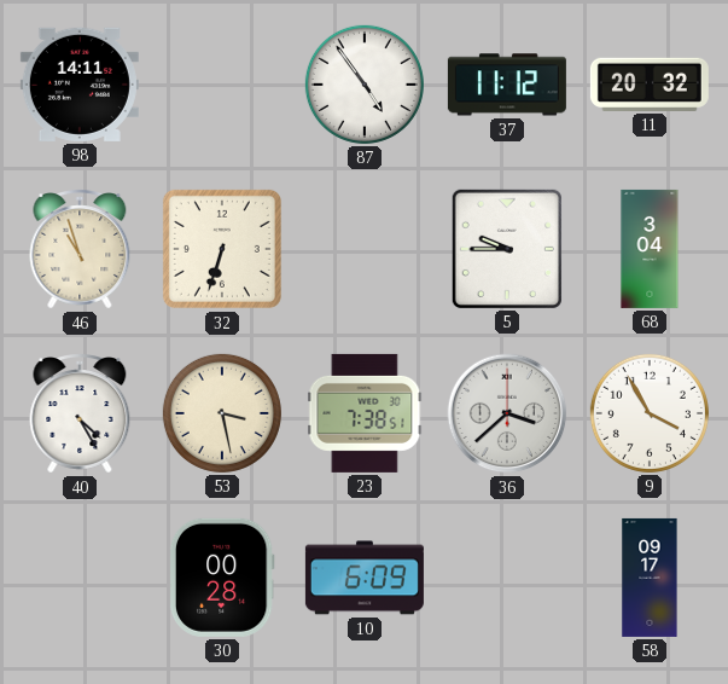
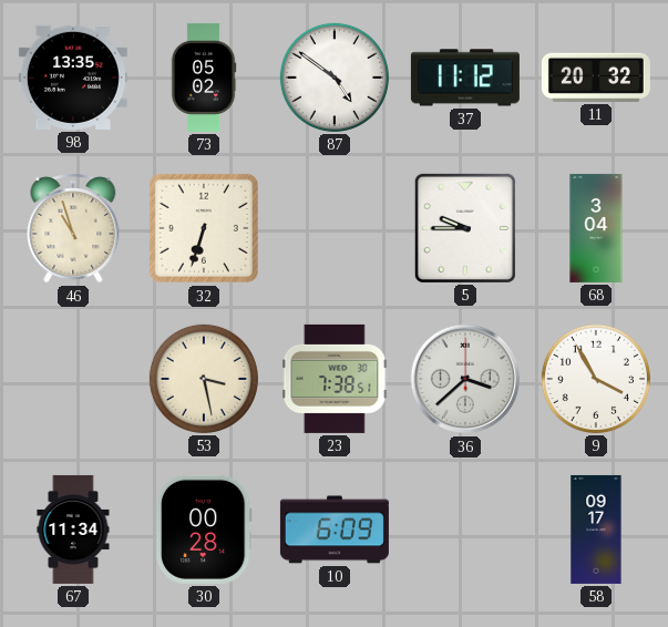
98: 14:11 -> 13:35 (73, 78)
73: none -> 05:02 (204, 78)
87: 4:54 -> 4:51 (335, 78)
40: 4:25 -> none (80, 413)
67: none -> 11:34 (73, 530)
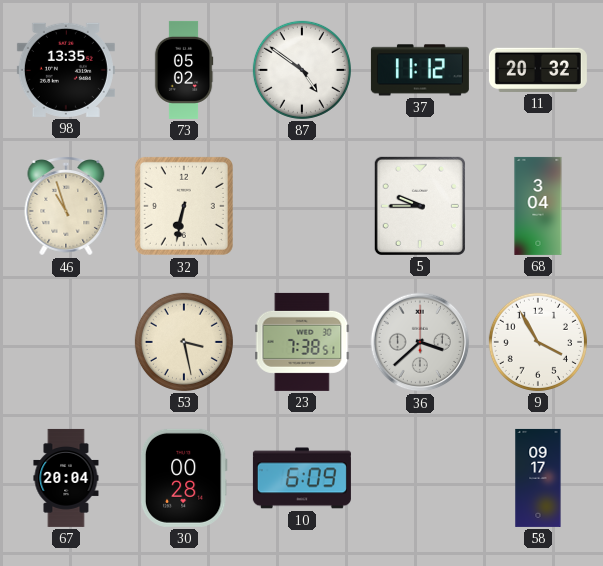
32: 6:33 -> 6:32 (184, 206)
67: 11:34 -> 20:04 (66, 478)
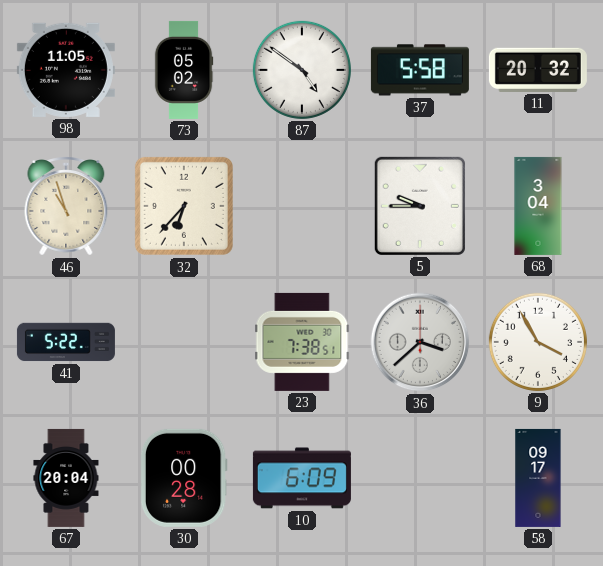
98: 13:35 -> 11:05 (66, 70)
37: 11:12 -> 5:58 (420, 70)
32: 6:32 -> 6:37 (184, 206)
41: none -> 5:22 (66, 342)
53: 3:28 -> none (184, 342)
